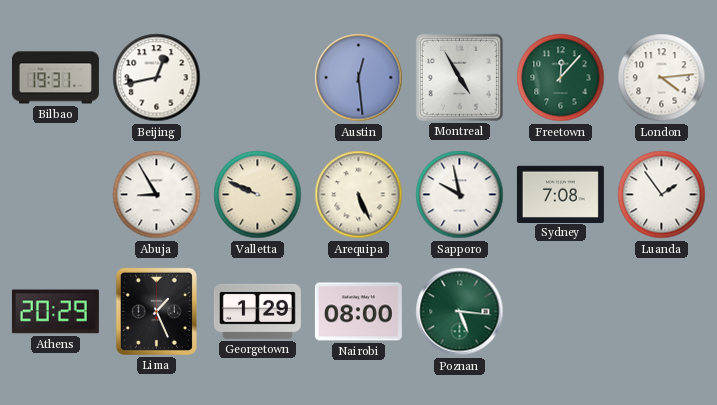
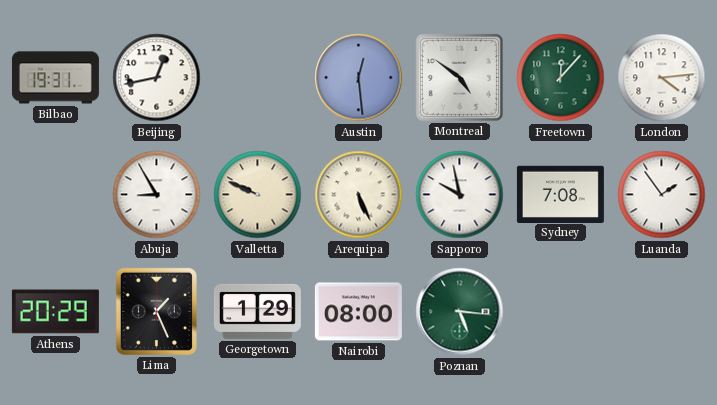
Montreal: 4:55 -> 4:51 (459, 77)
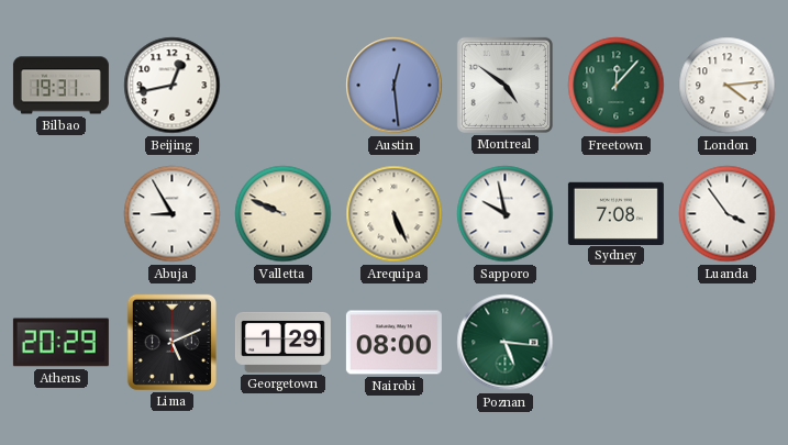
Luanda: 1:54 -> 3:54 (728, 214)
Lima: 1:26 -> 5:11 (171, 342)
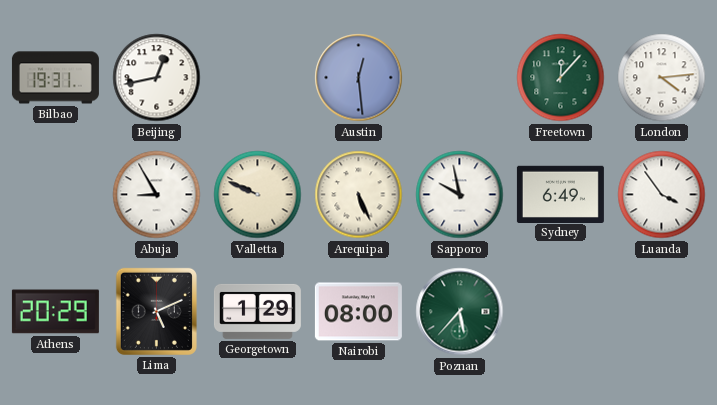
Montreal: 4:51 -> none (504, 85)
Sydney: 7:08 -> 6:49 (560, 194)
Poznan: 5:16 -> 5:37 (460, 312)
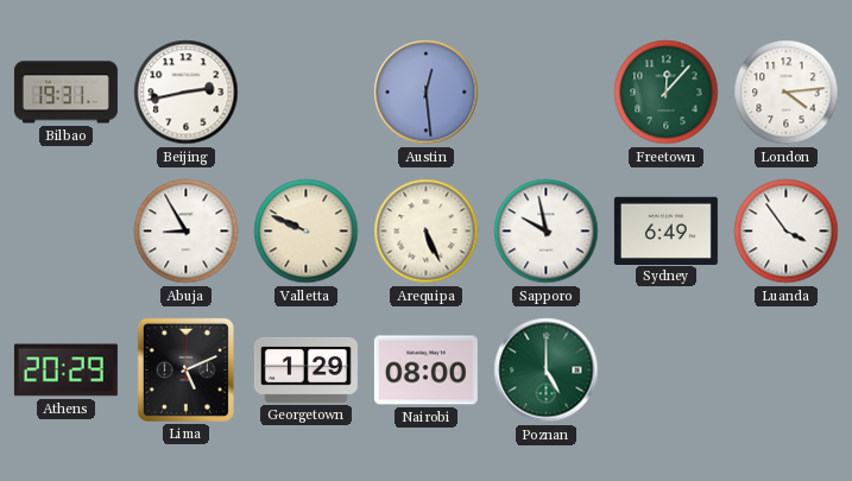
Beijing: 12:43 -> 2:43 (187, 93)
Poznan: 5:37 -> 5:00 (547, 371)
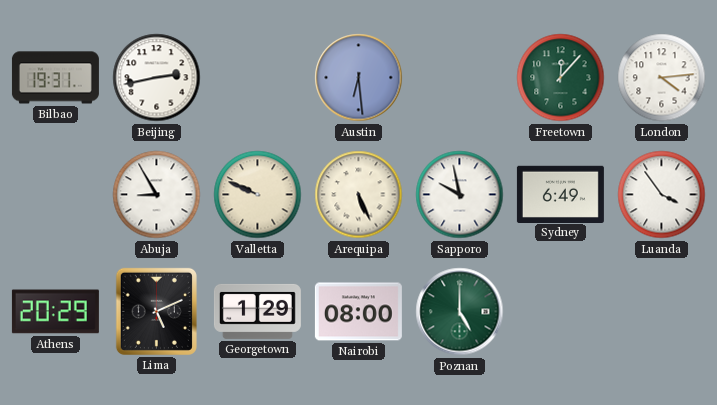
Austin: 12:29 -> 6:29 (359, 78)
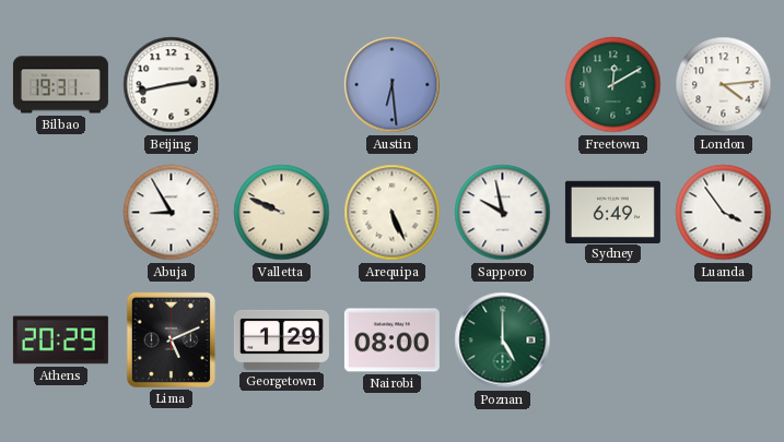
Freetown: 12:07 -> 12:10 (613, 85)
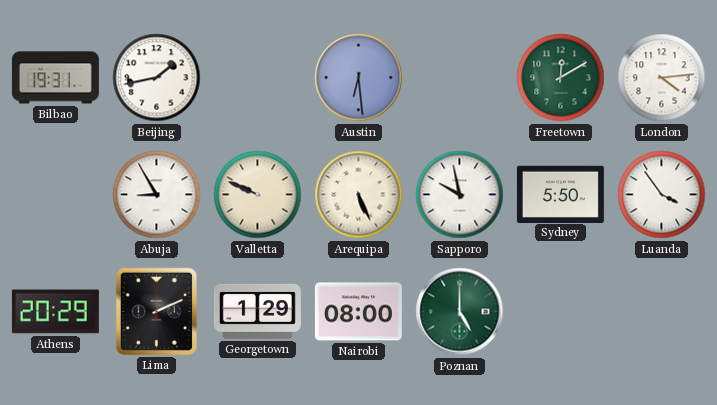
Beijing: 2:43 -> 1:43 (157, 78)
Sydney: 6:49 -> 5:50 (560, 194)
Lima: 5:11 -> 2:11 (156, 311)
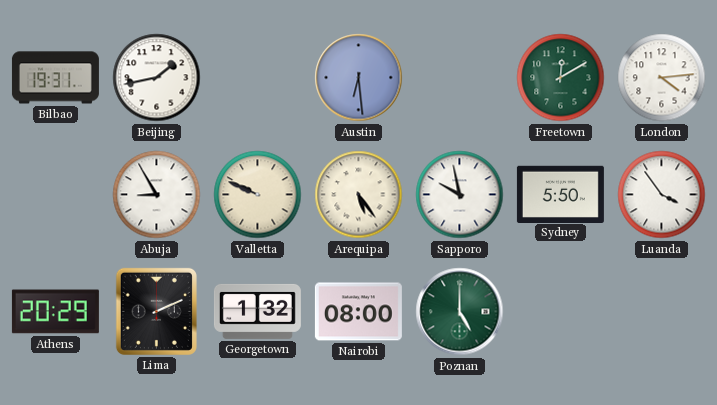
Arequipa: 5:26 -> 5:24 (359, 195)
Georgetown: 1:29 -> 1:32 (257, 311)
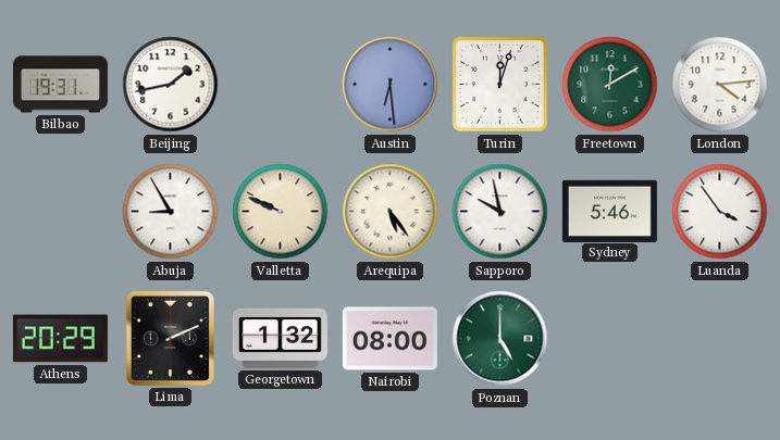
Turin: none -> 12:03 (500, 85)
Sydney: 5:50 -> 5:46 (609, 211)
